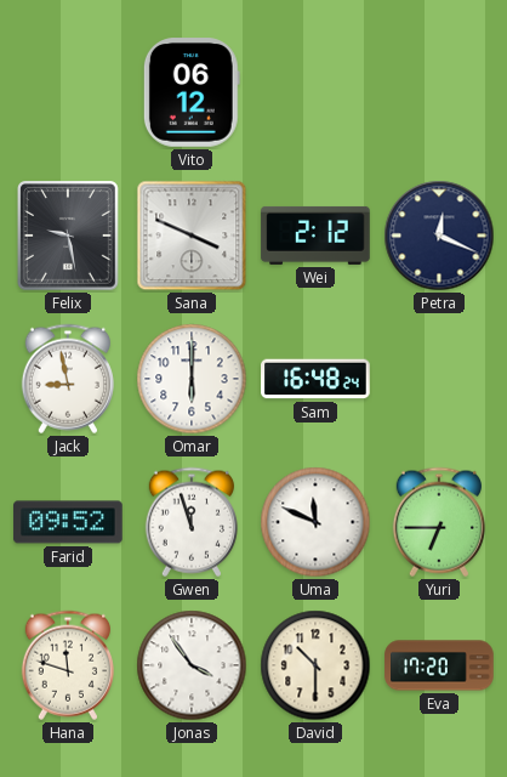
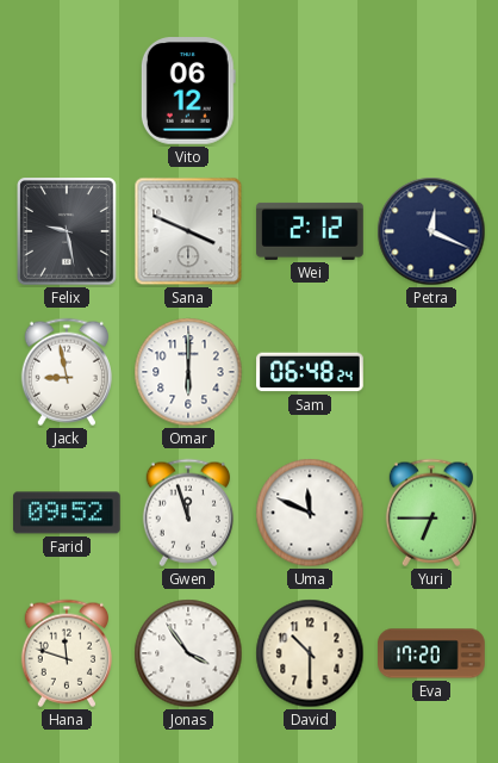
Sam: 16:48 -> 06:48 (310, 372)
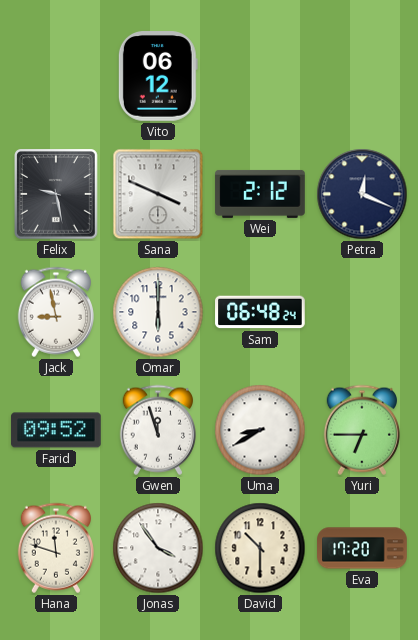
Uma: 11:49 -> 8:40 (260, 430)
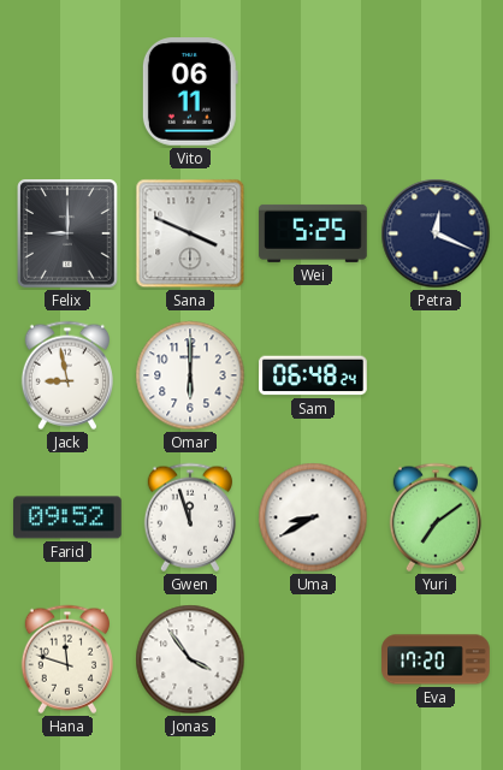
Vito: 06:12 -> 06:11 (190, 91)
Felix: 9:28 -> 9:00 (69, 235)
Wei: 2:12 -> 5:25 (313, 233)
Yuri: 6:45 -> 7:09 (436, 517)
David: 10:30 -> none (260, 548)
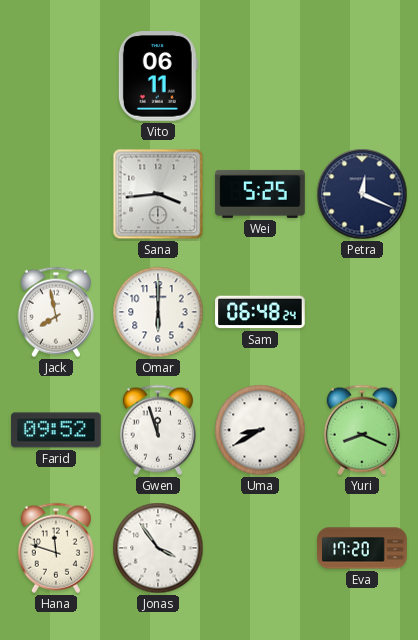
Felix: 9:00 -> none (69, 235)
Sana: 3:49 -> 3:44 (158, 194)
Jack: 8:58 -> 7:58 (56, 312)
Yuri: 7:09 -> 8:19 (362, 430)
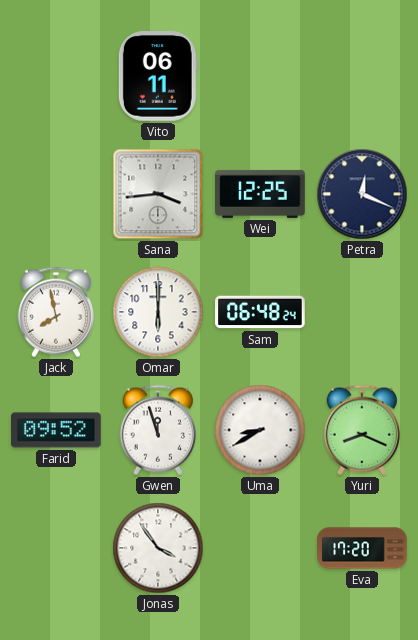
Wei: 5:25 -> 12:25 (260, 194)
Hana: 11:48 -> none (56, 548)
